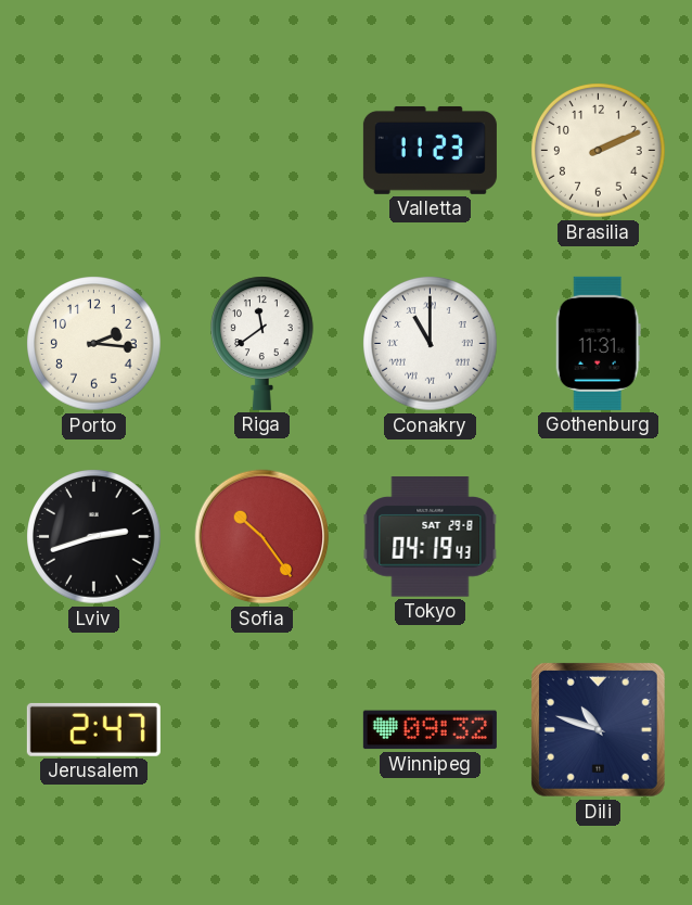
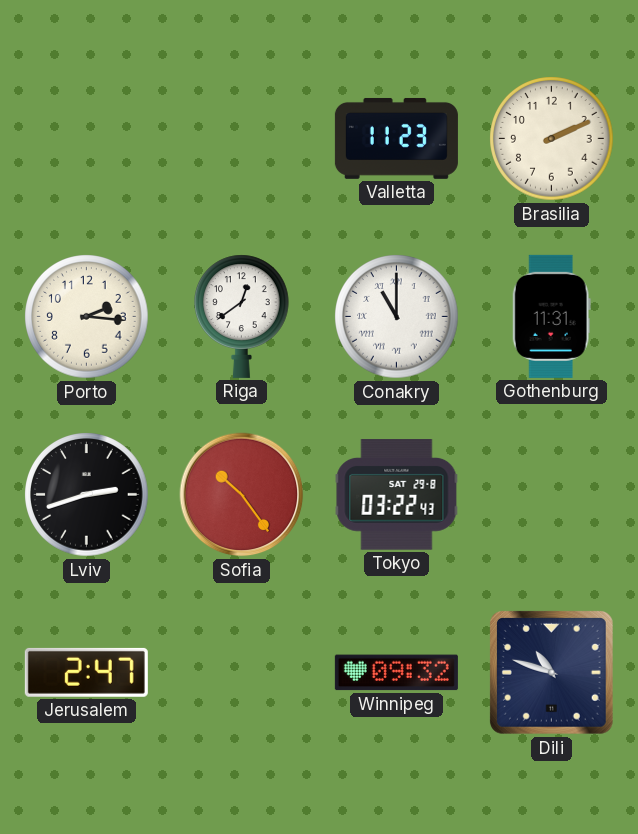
Riga: 11:39 -> 12:39 (242, 316)
Tokyo: 04:19 -> 03:22 (397, 495)
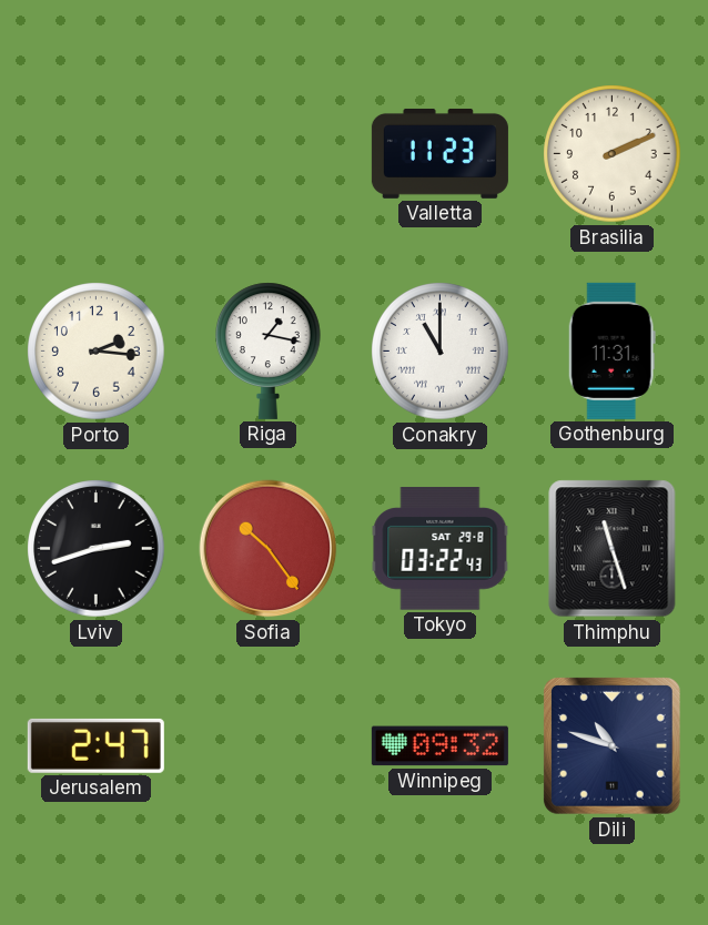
Riga: 12:39 -> 1:17 (269, 350)
Thimphu: none -> 11:27 (613, 549)
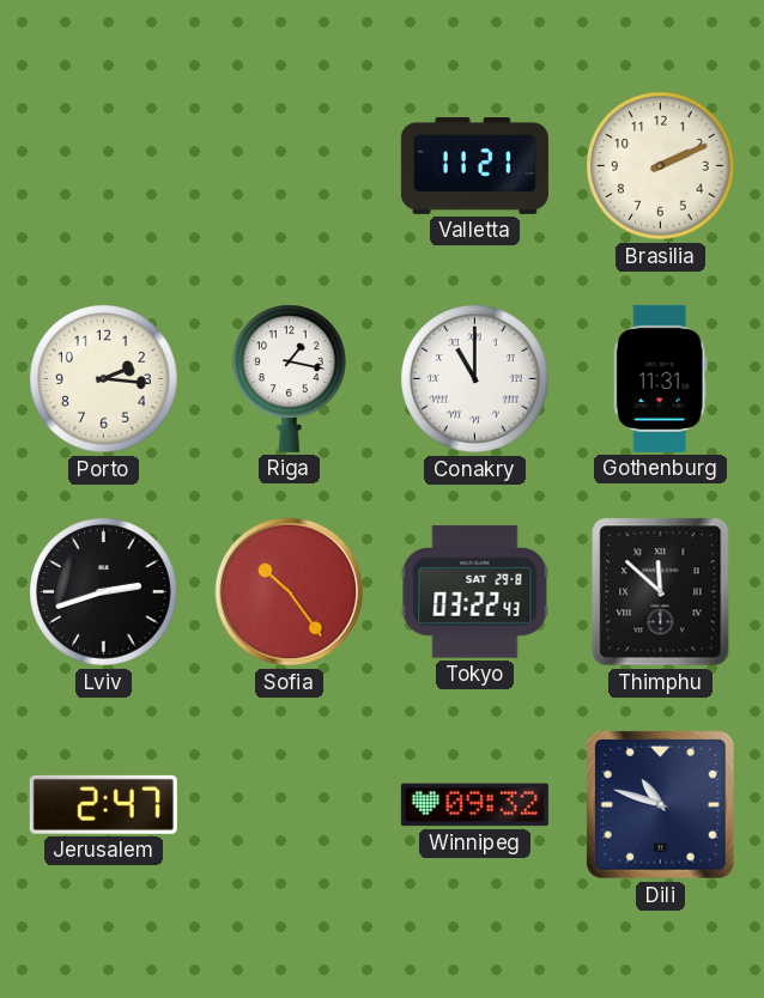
Valletta: 11:23 -> 11:21 (474, 165)
Thimphu: 11:27 -> 11:52 (661, 592)
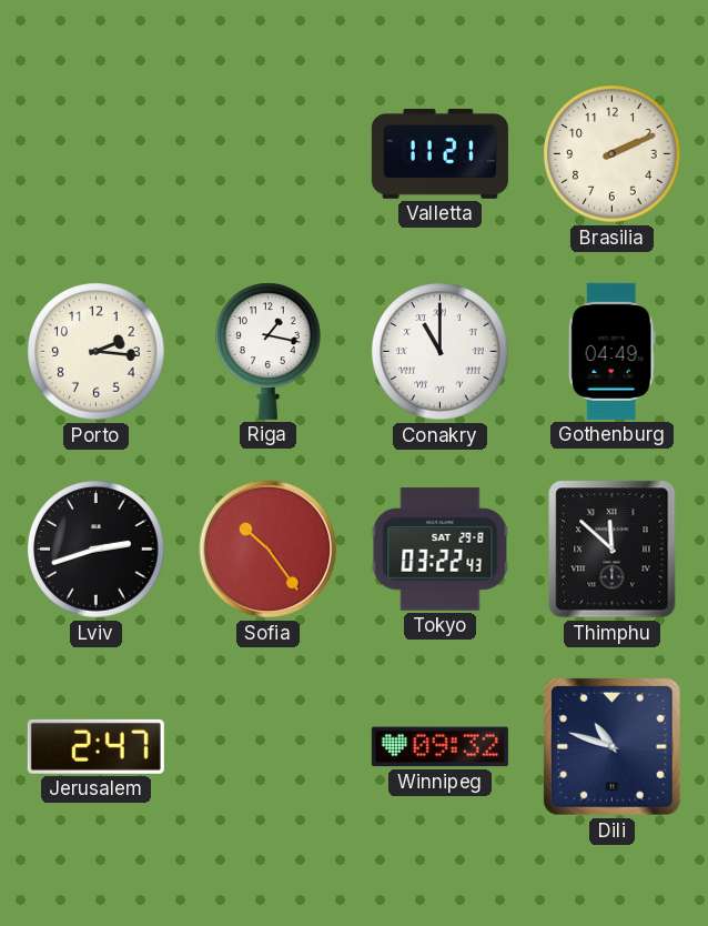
Gothenburg: 11:31 -> 04:49 (611, 351)
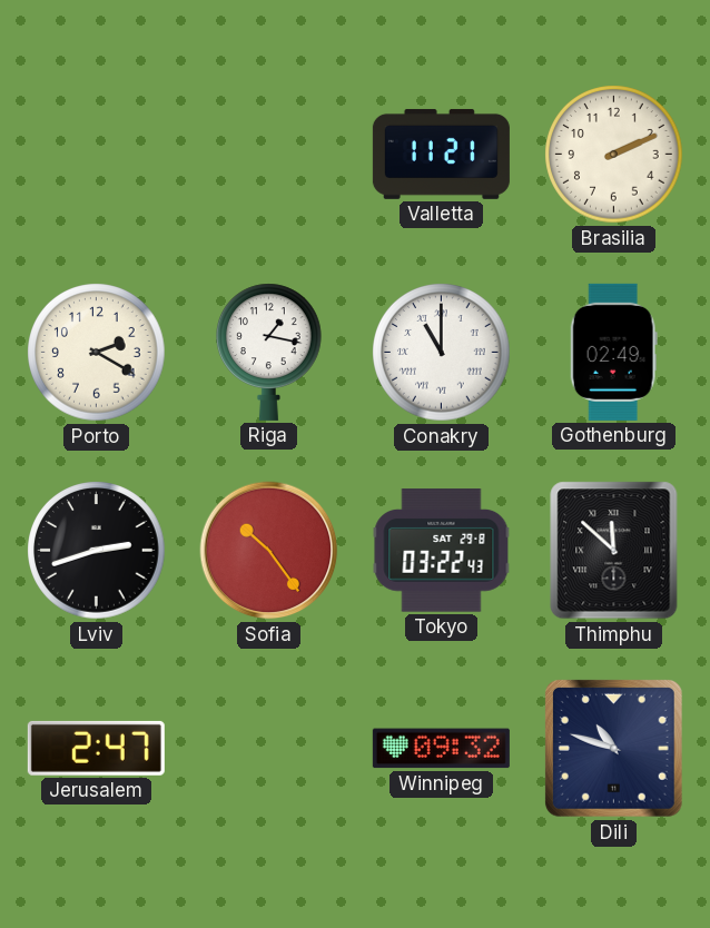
Porto: 2:16 -> 2:20 (97, 353)
Gothenburg: 04:49 -> 02:49 (613, 352)
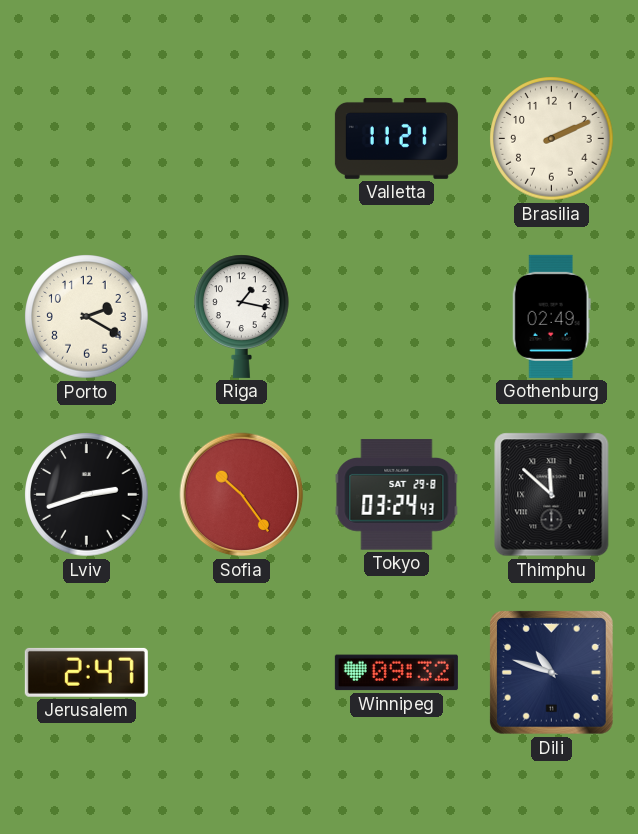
Conakry: 11:00 -> none (442, 353)
Tokyo: 03:22 -> 03:24 (397, 495)
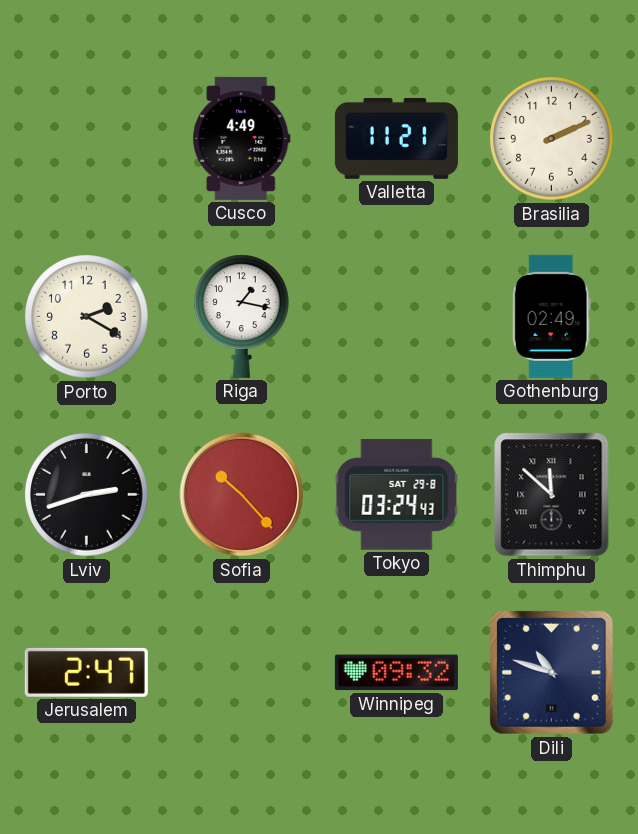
Cusco: none -> 4:49 (242, 138)
Sofia: 10:24 -> 10:23 (242, 495)
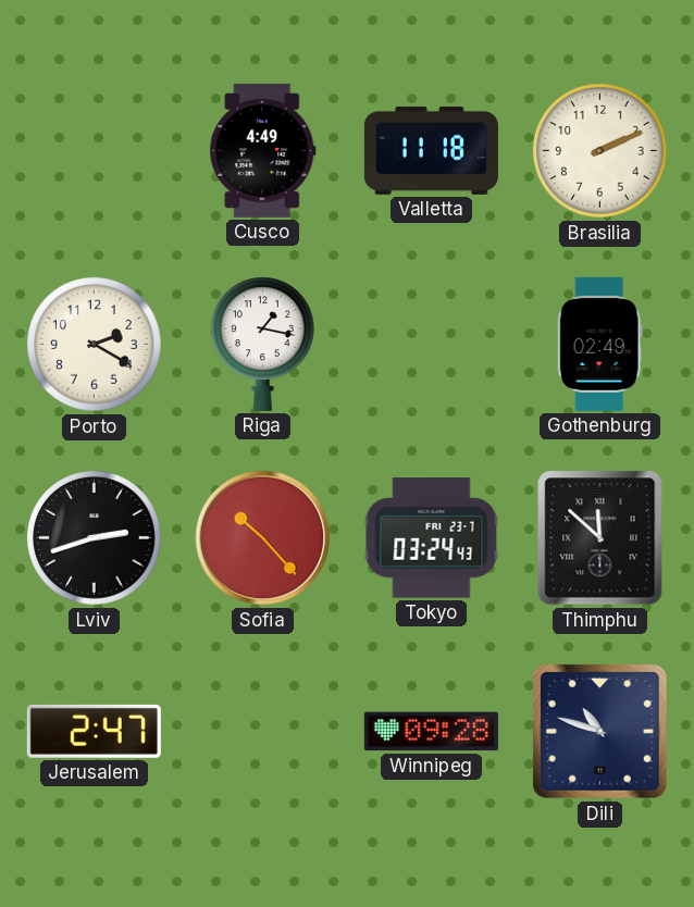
Valletta: 11:21 -> 11:18 (431, 150)
Tokyo date: SAT 29-8 -> FRI 23-7 (432, 538)
Winnipeg: 09:32 -> 09:28 (431, 732)
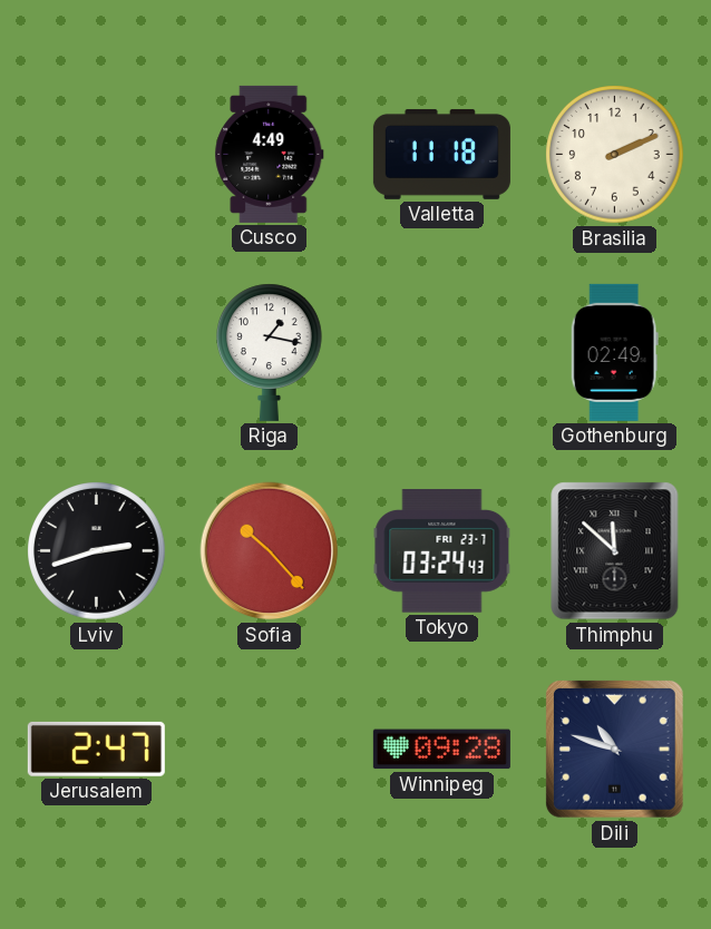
Porto: 2:20 -> none (95, 345)
